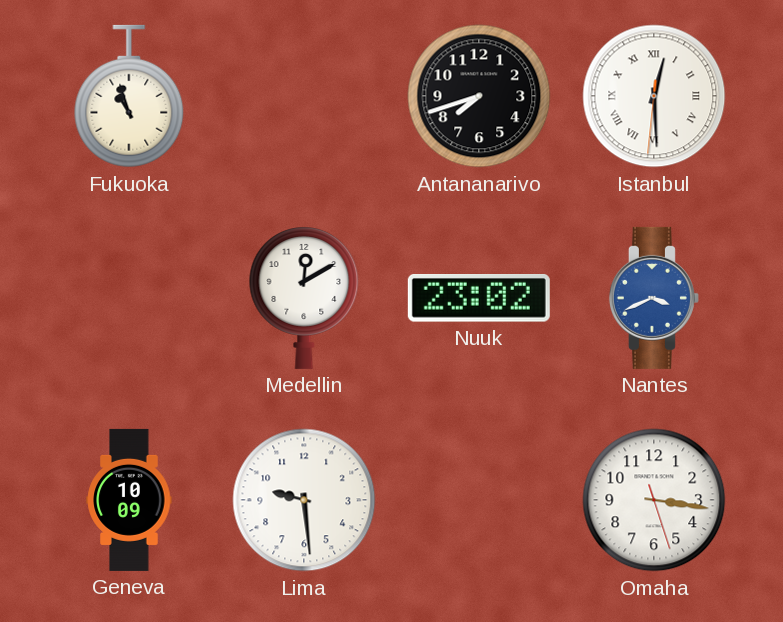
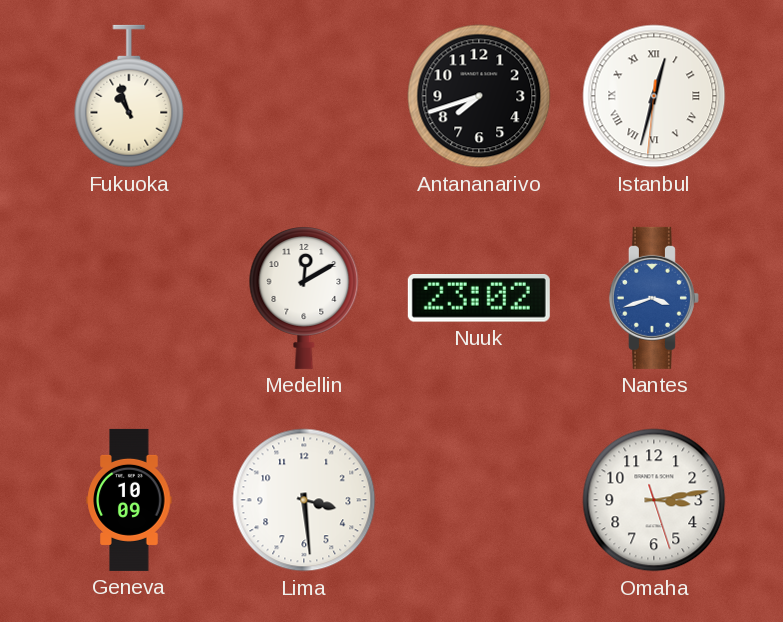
Istanbul: 12:29 -> 12:32 (654, 96)
Nantes: 3:41 -> 3:42 (654, 298)
Lima: 9:29 -> 3:29 (304, 500)
Omaha: 3:16 -> 3:13 (654, 500)
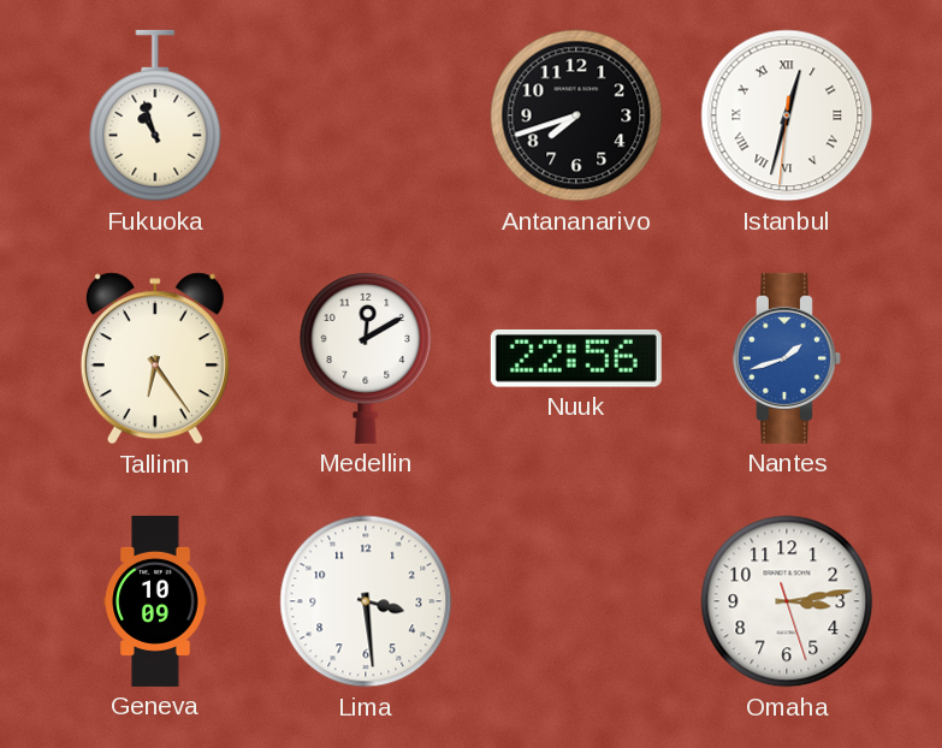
Tallinn: none -> 6:24 (155, 358)
Nuuk: 23:02 -> 22:56 (576, 360)
Nantes: 3:42 -> 1:42 (787, 358)
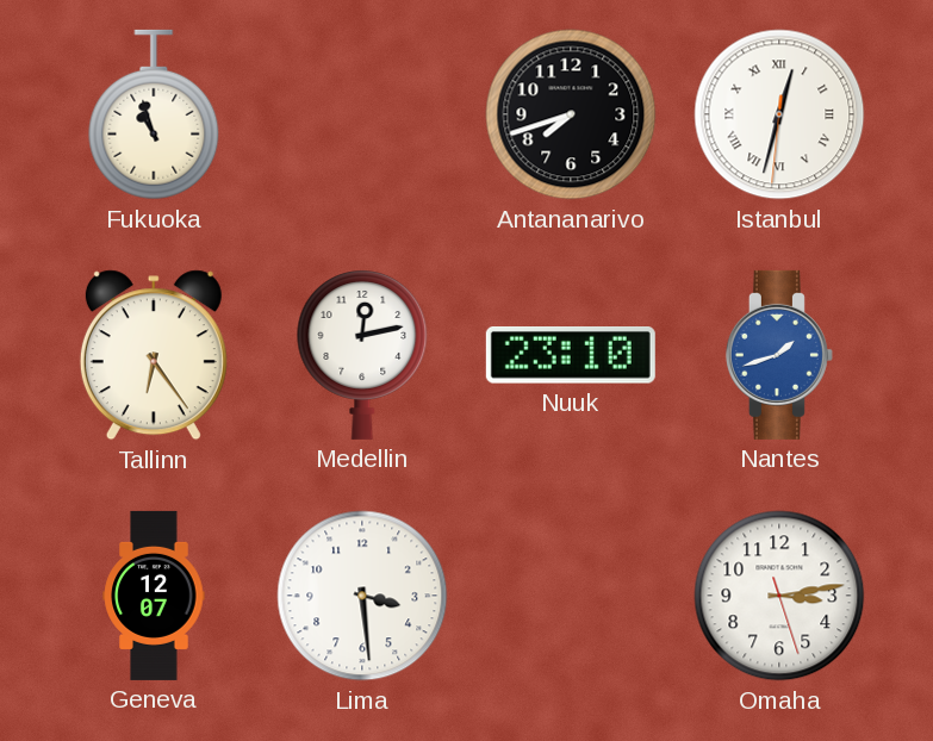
Medellin: 12:10 -> 12:13 (362, 355)
Nuuk: 22:56 -> 23:10 (571, 356)
Geneva: 10:09 -> 12:07 (154, 596)
